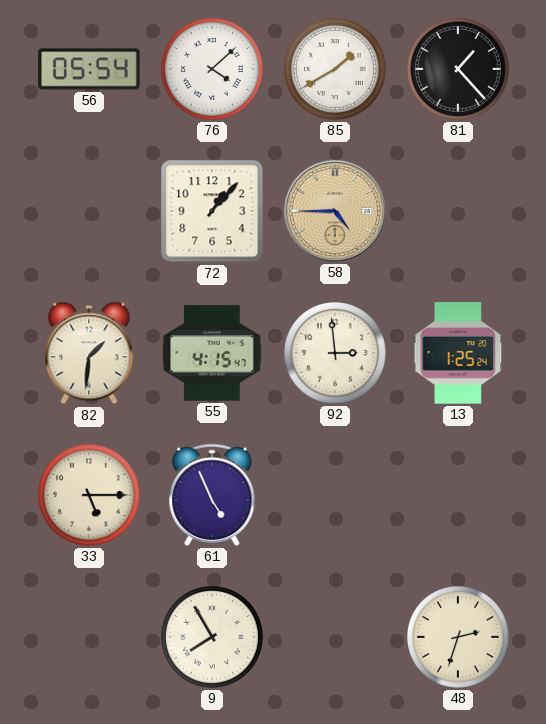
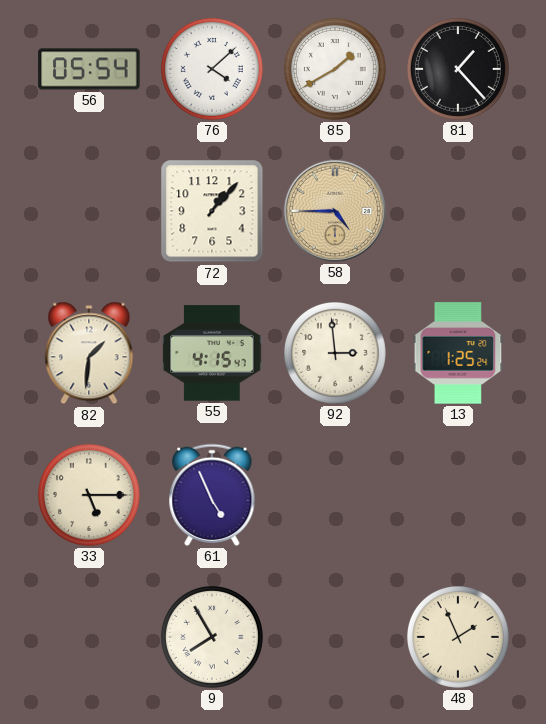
48: 2:33 -> 1:56 (458, 637)
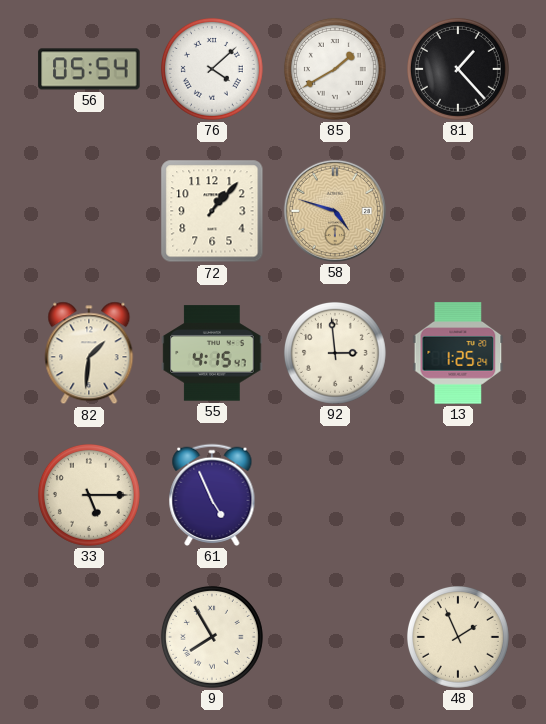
58: 4:45 -> 4:48 (335, 211)
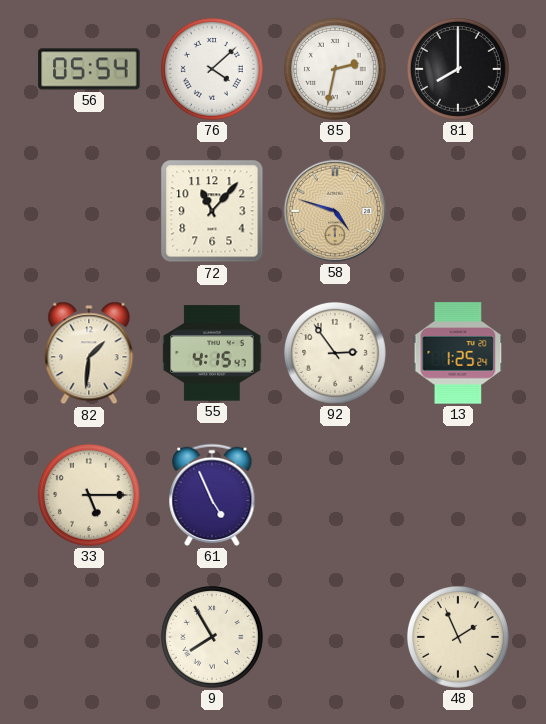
85: 1:40 -> 2:32 (335, 69)
81: 1:23 -> 8:00 (458, 69)
72: 1:07 -> 11:07 (212, 211)
92: 2:59 -> 2:54 (335, 353)
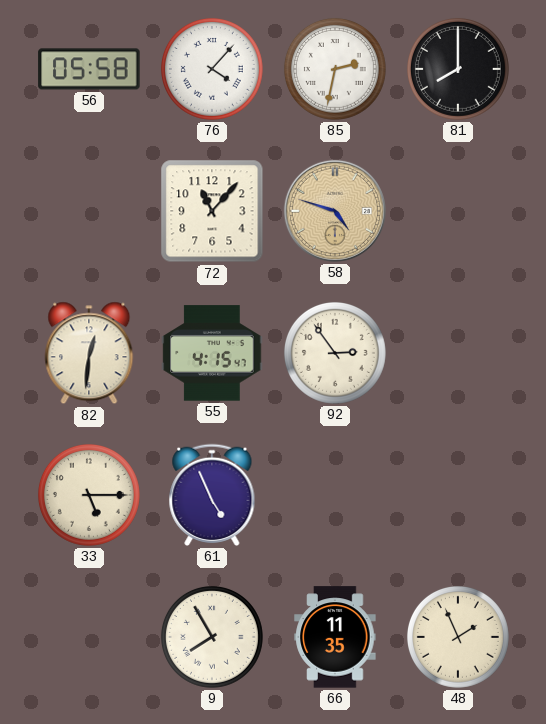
56: 05:54 -> 05:58 (89, 69)
76: 4:08 -> 4:07 (212, 69)
82: 1:31 -> 12:31 (89, 353)
13: 1:25 -> none (458, 353)
66: none -> 11:35 (335, 637)
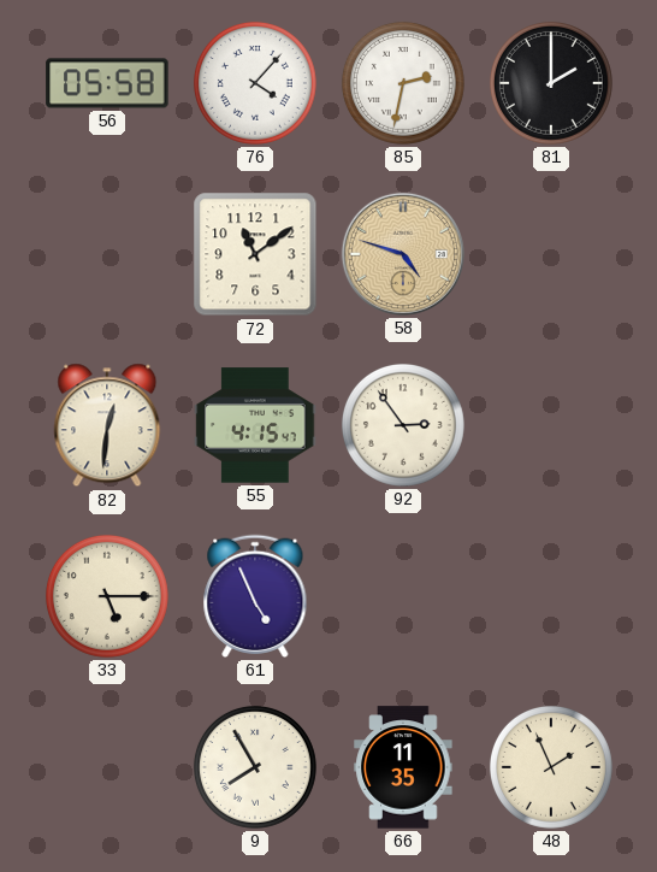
81: 8:00 -> 2:00 (551, 83)
72: 11:07 -> 11:09 (255, 254)
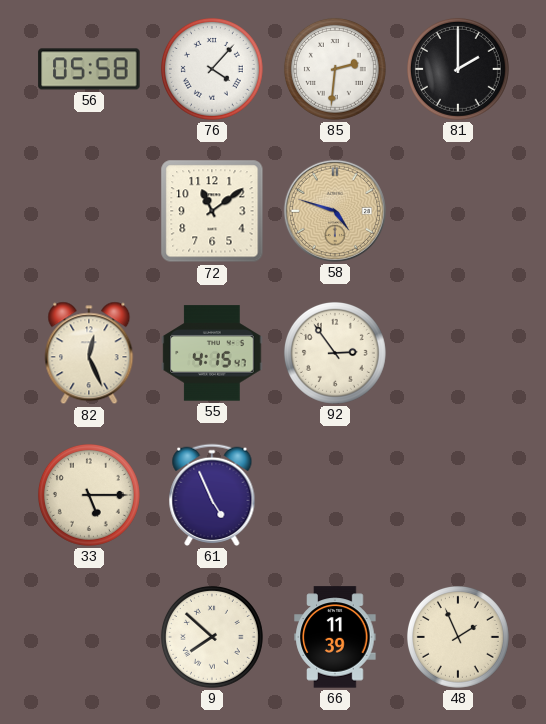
85: 2:32 -> 2:31 (335, 69)
82: 12:31 -> 12:26 (89, 353)
9: 7:55 -> 7:52 (212, 637)
66: 11:35 -> 11:39 (335, 637)
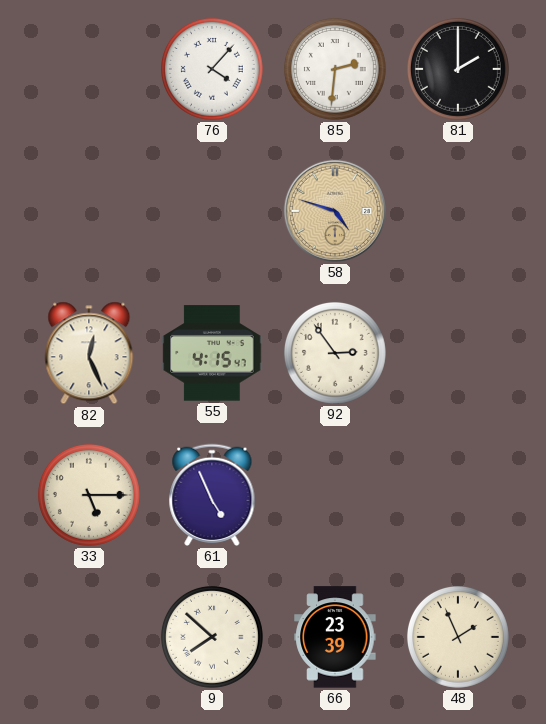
56: 05:58 -> none (89, 69)
72: 11:09 -> none (212, 211)
66: 11:39 -> 23:39 (335, 637)
